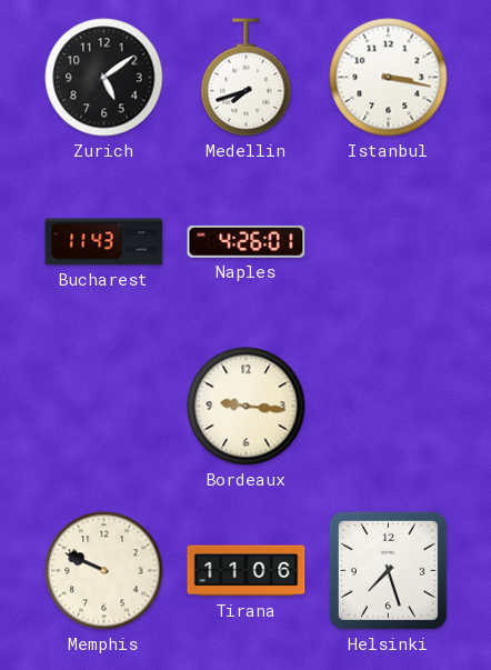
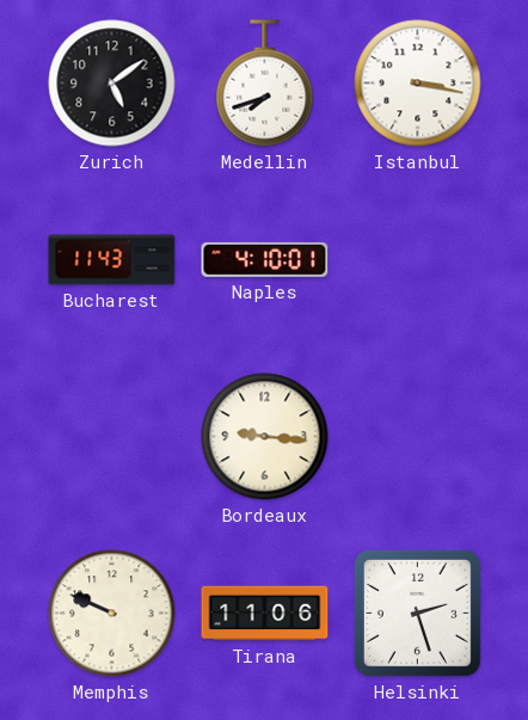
Naples: 4:26 -> 4:10 (265, 259)
Helsinki: 7:27 -> 2:27 (417, 613)
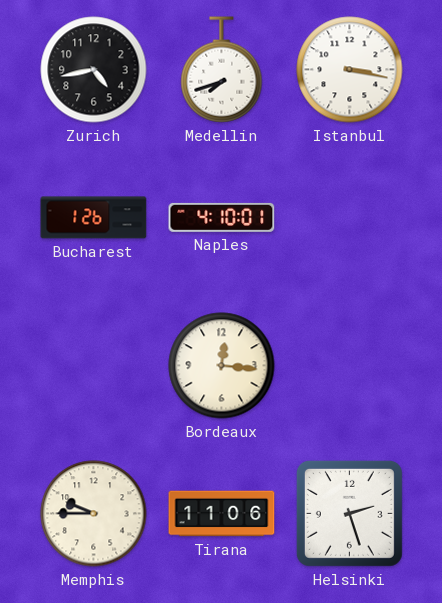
Zurich: 5:09 -> 4:43 (94, 70)
Bucharest: 11:43 -> 1:26 (94, 218)
Bordeaux: 9:16 -> 12:16 (222, 366)
Memphis: 9:49 -> 9:45 (94, 514)
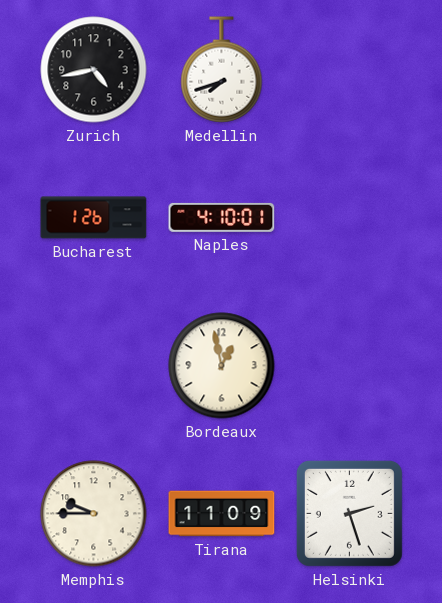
Istanbul: 3:17 -> none (350, 70)
Bordeaux: 12:16 -> 12:58 (222, 366)
Tirana: 11:06 -> 11:09 (222, 514)
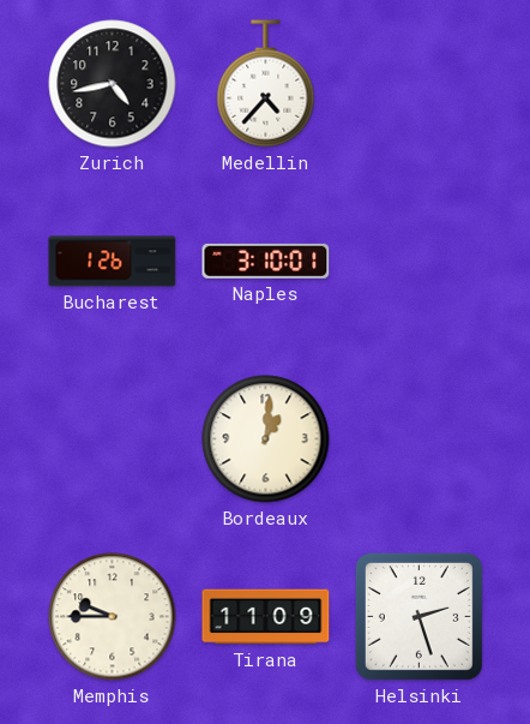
Medellin: 7:42 -> 4:37 (266, 84)
Naples: 4:10 -> 3:10 (266, 261)
Bordeaux: 12:58 -> 1:01 (266, 439)
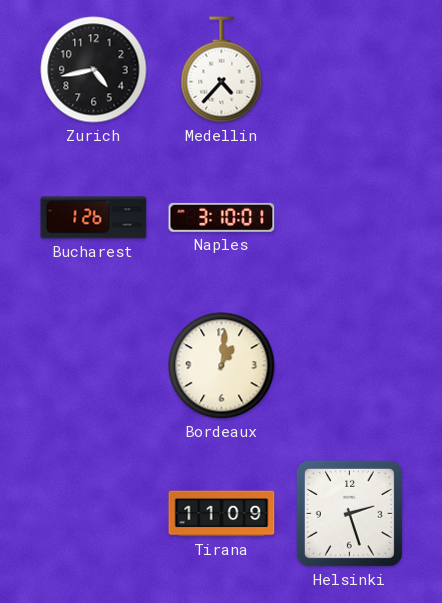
Memphis: 9:45 -> none (113, 617)
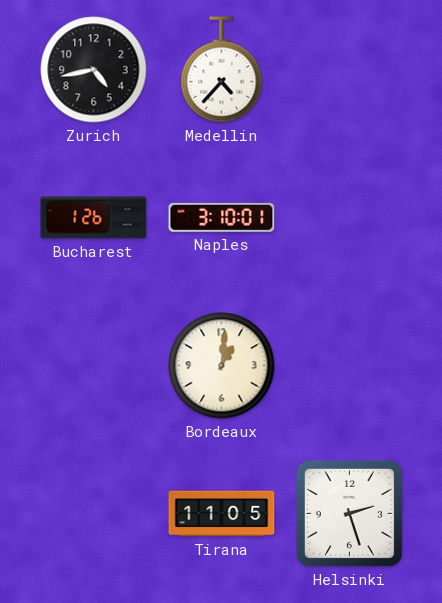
Tirana: 11:09 -> 11:05 (222, 514)
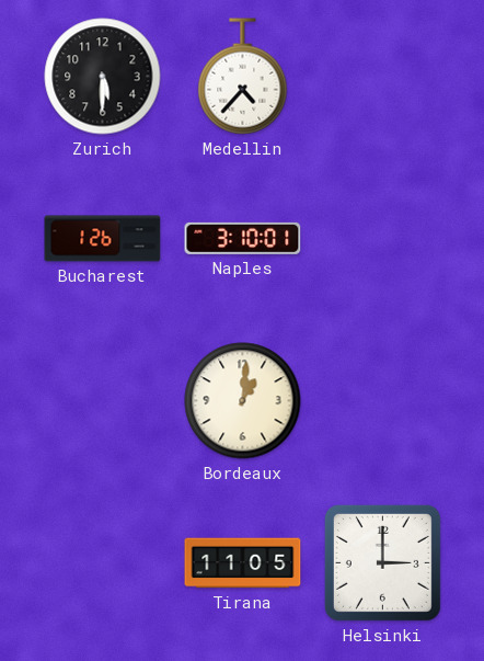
Zurich: 4:43 -> 5:30 (103, 77)
Helsinki: 2:27 -> 3:00 (382, 562)
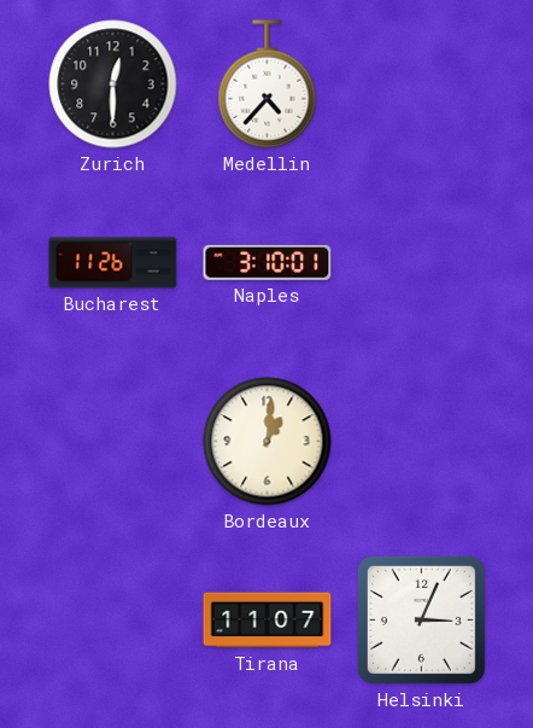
Zurich: 5:30 -> 12:30 (113, 85)
Bucharest: 1:26 -> 11:26 (113, 263)
Tirana: 11:05 -> 11:07 (268, 621)
Helsinki: 3:00 -> 3:04 (421, 619)
